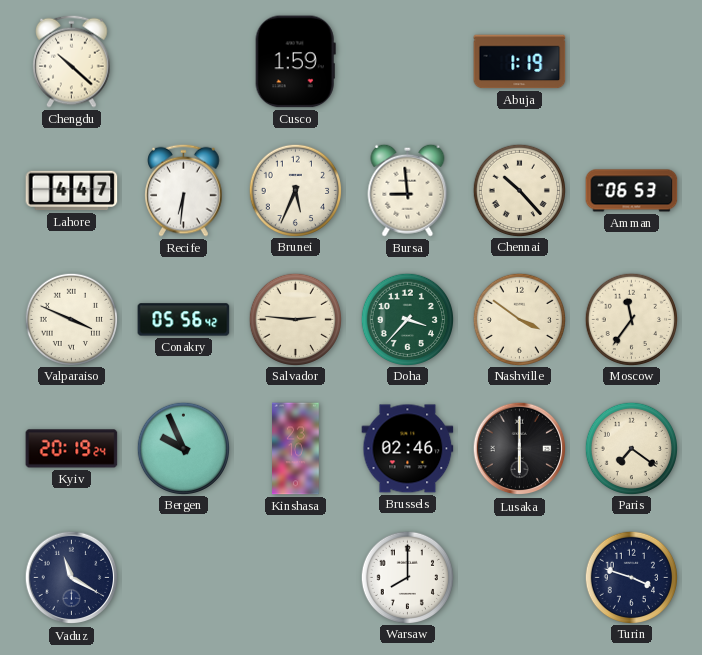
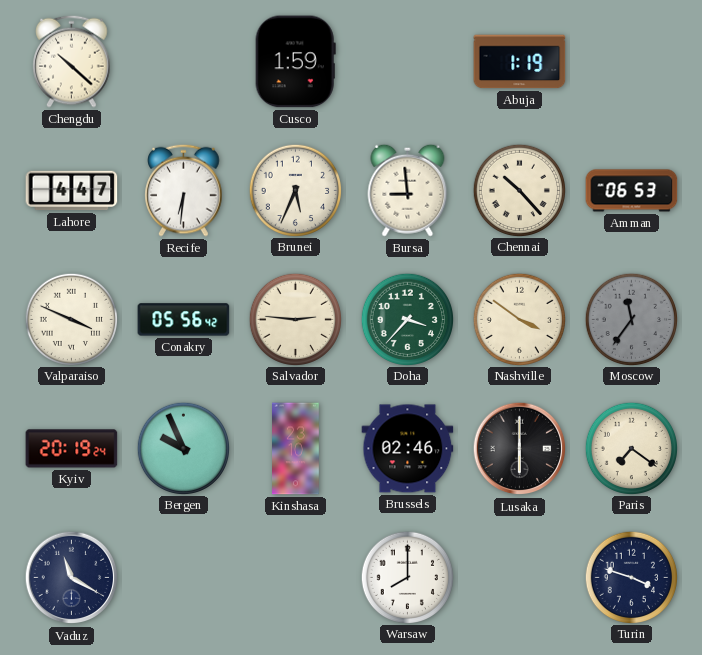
Moscow dial: cream -> grey (631, 319)
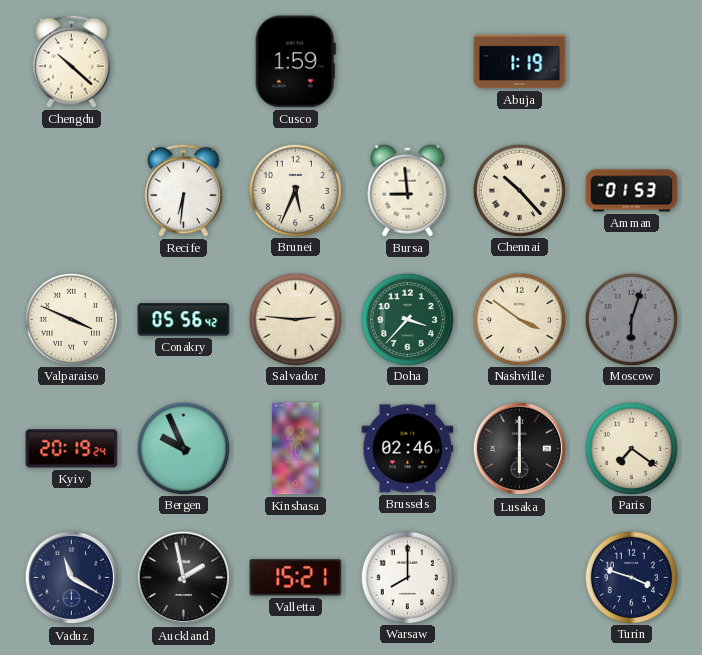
Lahore: 4:47 -> none (72, 191)
Amman: 06:53 -> 01:53 (632, 191)
Moscow: 11:36 -> 6:03 (631, 319)
Auckland: none -> 1:58 (184, 578)
Valletta: none -> 15:21 (296, 578)
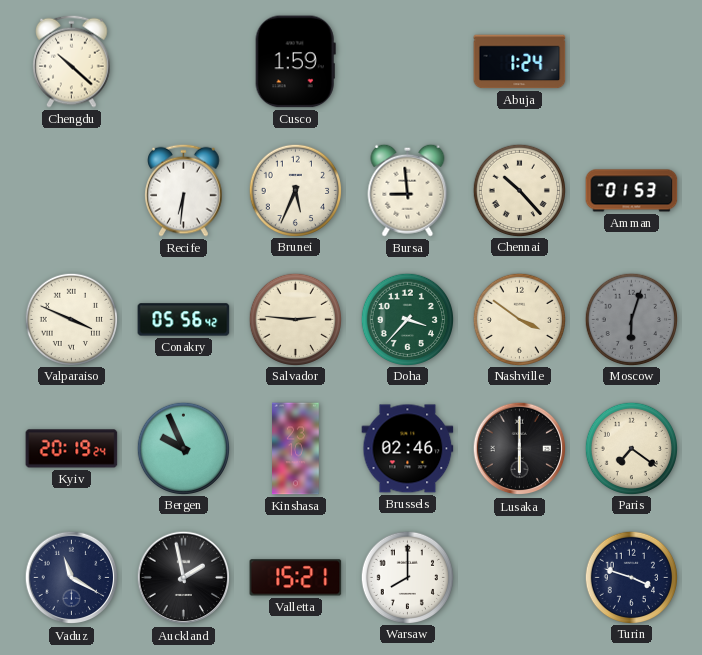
Abuja: 1:19 -> 1:24 (520, 62)
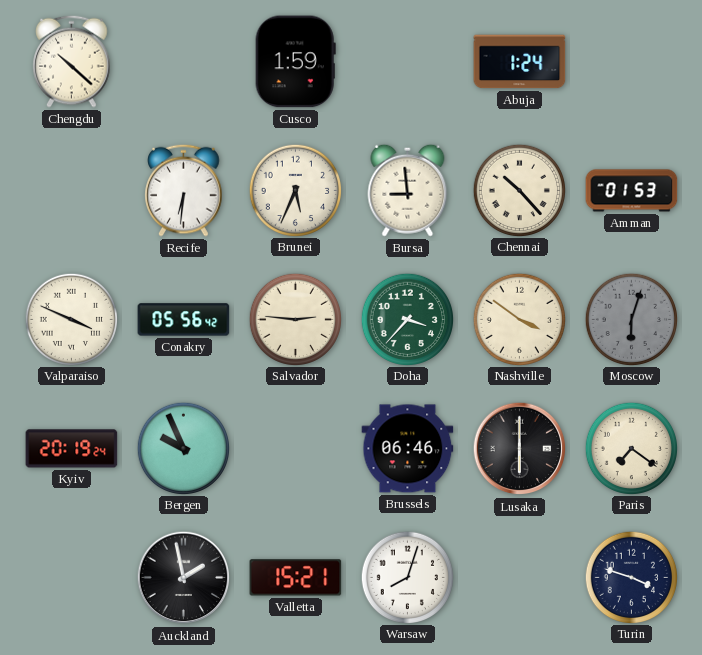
Kinshasa: 23:10 -> none (296, 449)
Brussels: 02:46 -> 06:46 (408, 449)
Vaduz: 11:20 -> none (72, 578)
Warsaw: 8:00 -> 8:03 (407, 577)
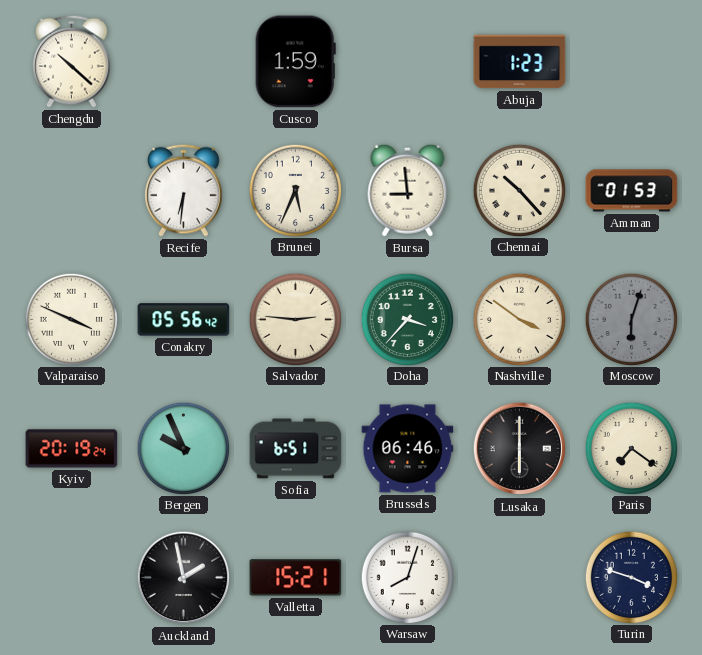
Abuja: 1:24 -> 1:23 (520, 62)
Sofia: none -> 6:51 (296, 449)
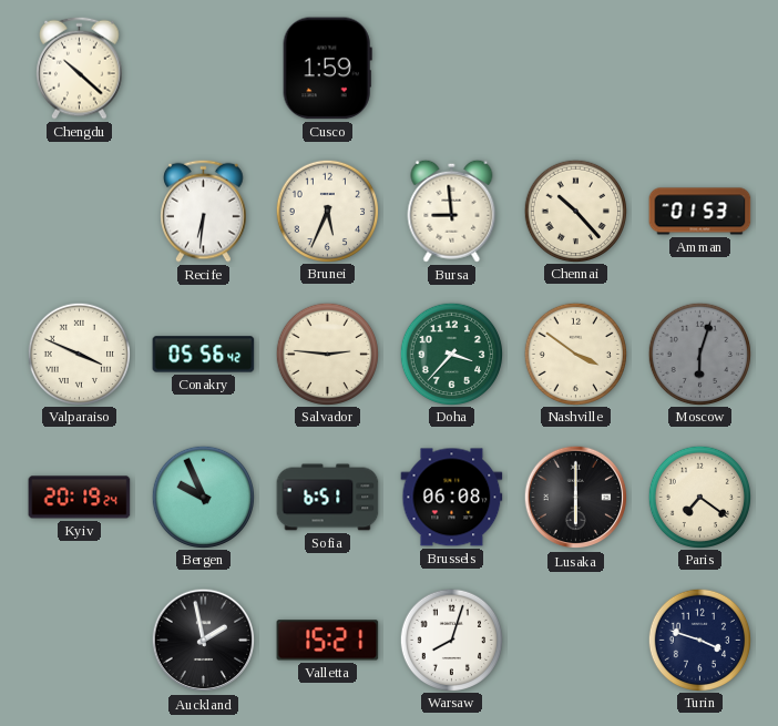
Abuja: 1:23 -> none (520, 62)
Brussels: 06:46 -> 06:08 (452, 498)
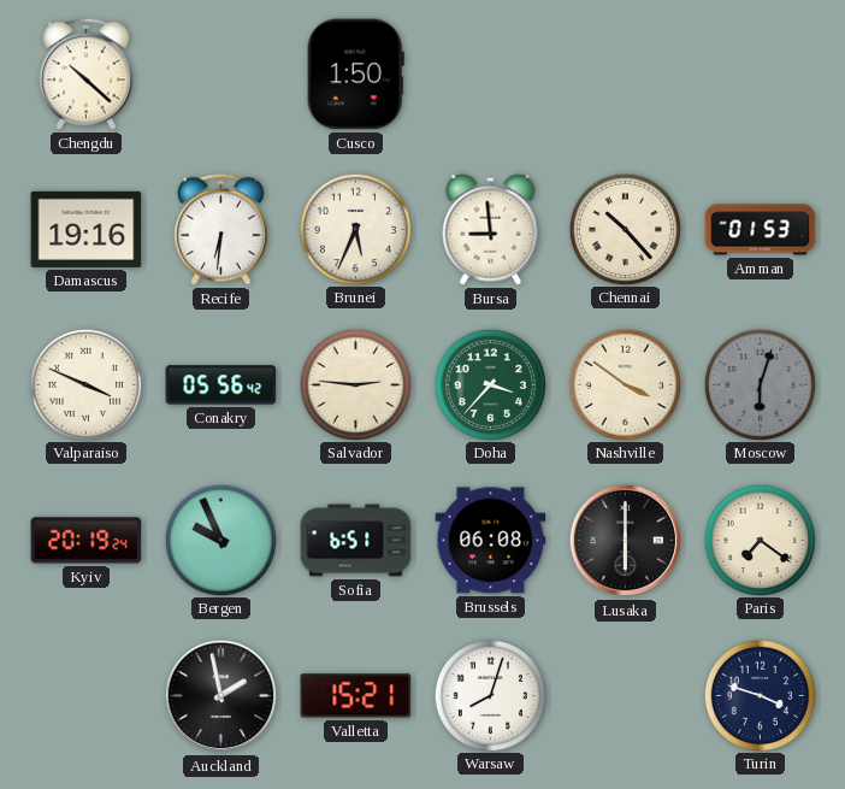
Cusco: 1:59 -> 1:50 (355, 75)
Damascus: none -> 19:16 (87, 229)
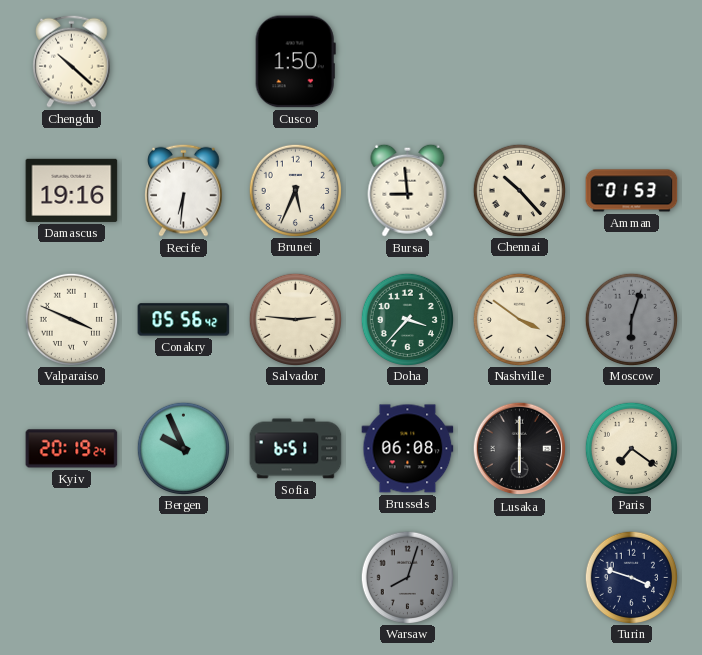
Auckland: 1:58 -> none (221, 696)
Valletta: 15:21 -> none (356, 696)
Warsaw dial: white -> grey (407, 577)
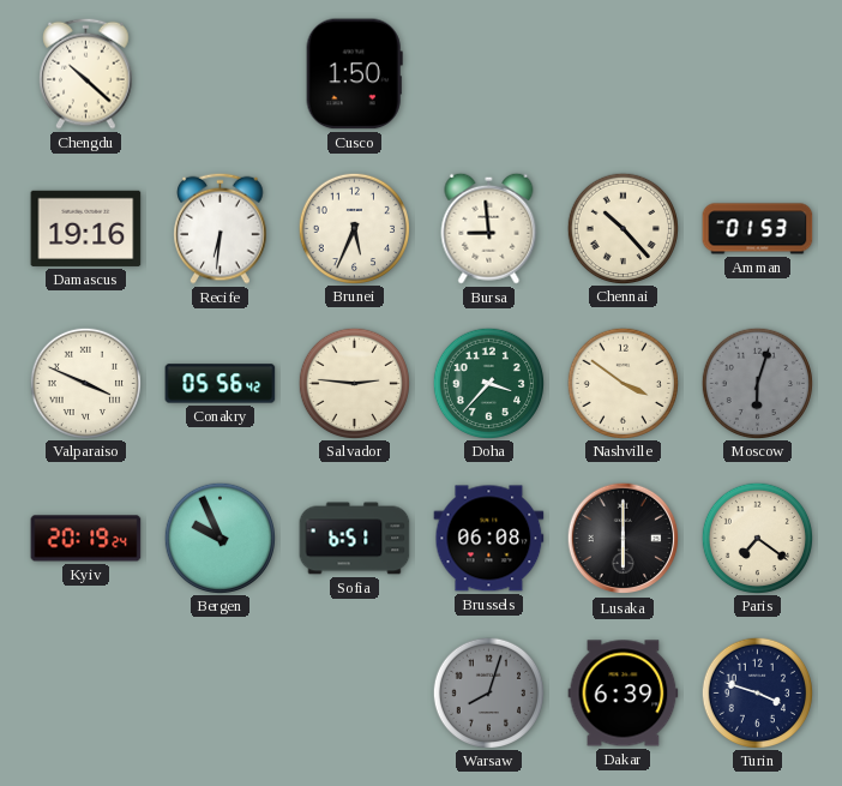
Dakar: none -> 6:39 (624, 694)
